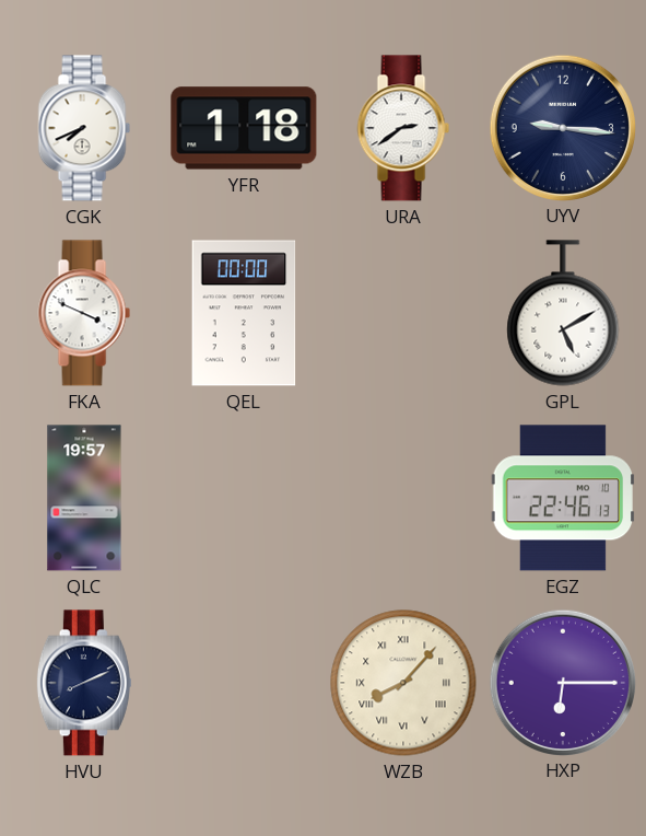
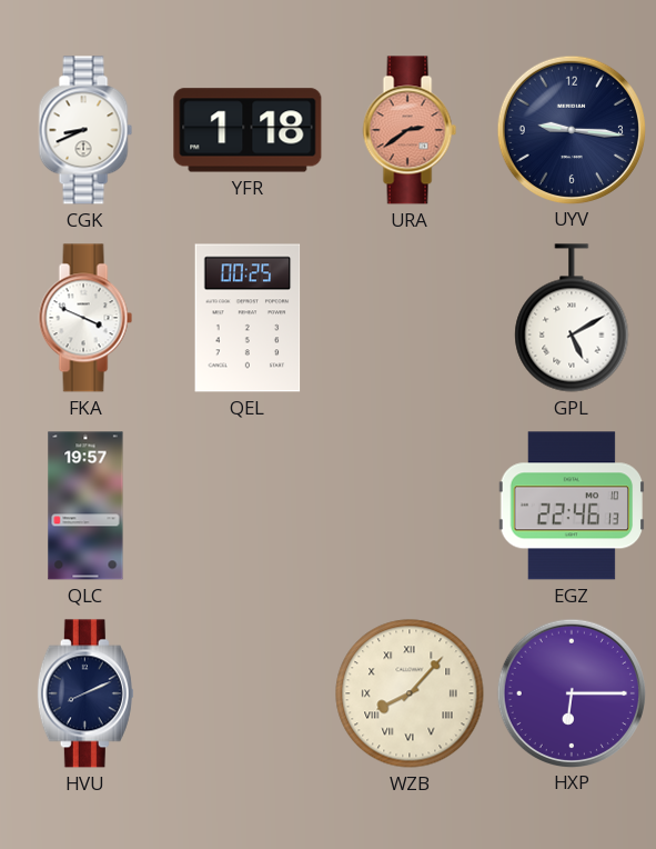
CGK: 7:41 -> 8:41 (85, 130)
URA dial: white -> salmon (410, 130)
QEL: 00:00 -> 00:25 (248, 318)
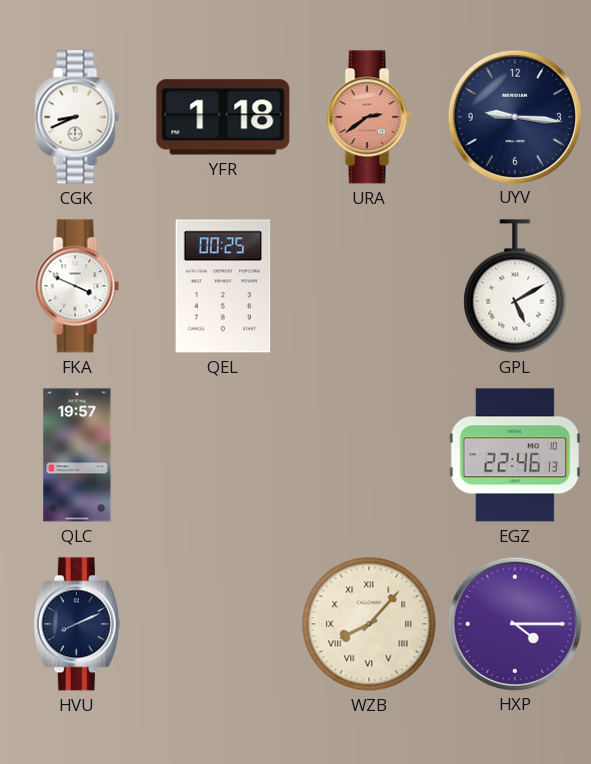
HXP: 6:15 -> 4:15 (514, 623)
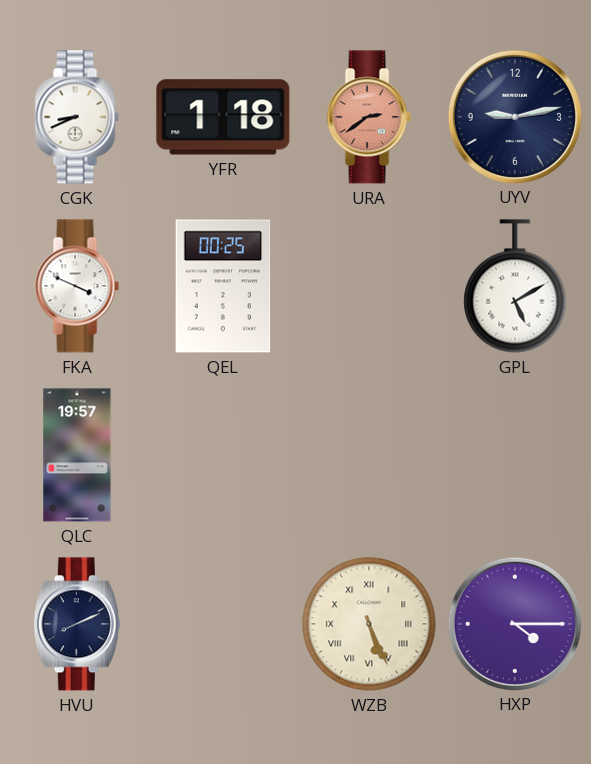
UYV: 9:16 -> 9:13 (514, 116)
EGZ: 22:46 -> none (515, 455)
WZB: 8:07 -> 5:26 (369, 624)
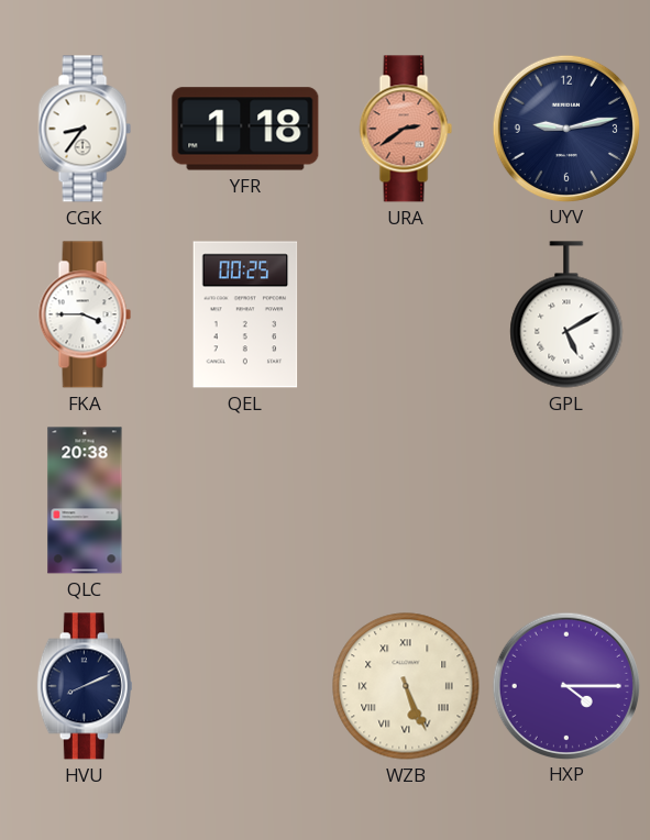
CGK: 8:41 -> 8:36 (85, 129)
FKA: 3:49 -> 3:45 (85, 314)
QLC: 19:57 -> 20:38 (85, 500)
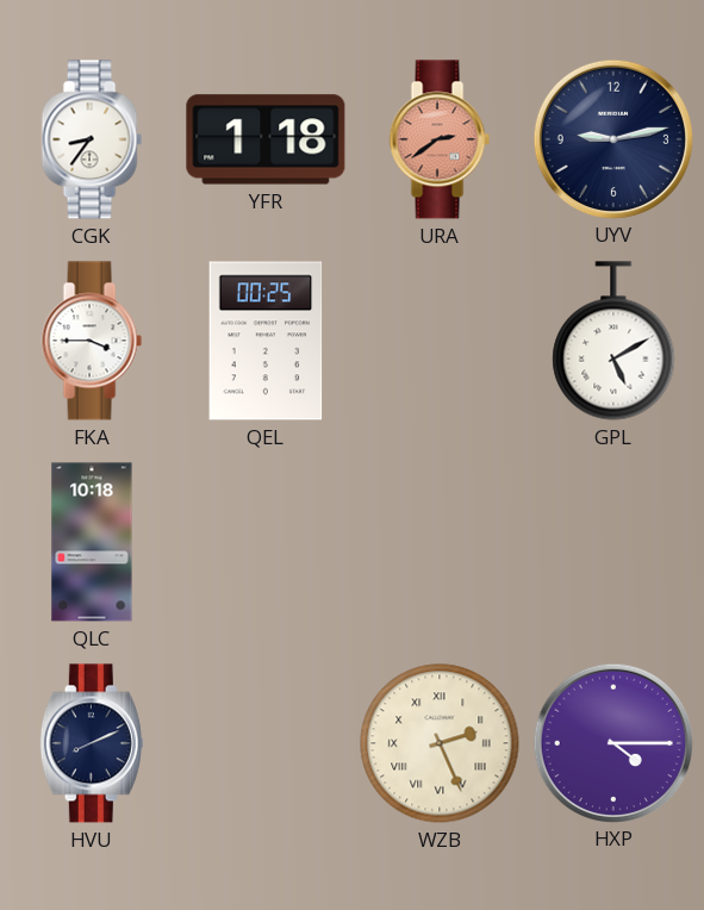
QLC: 20:38 -> 10:18 (92, 542)
WZB: 5:26 -> 2:26 (440, 743)
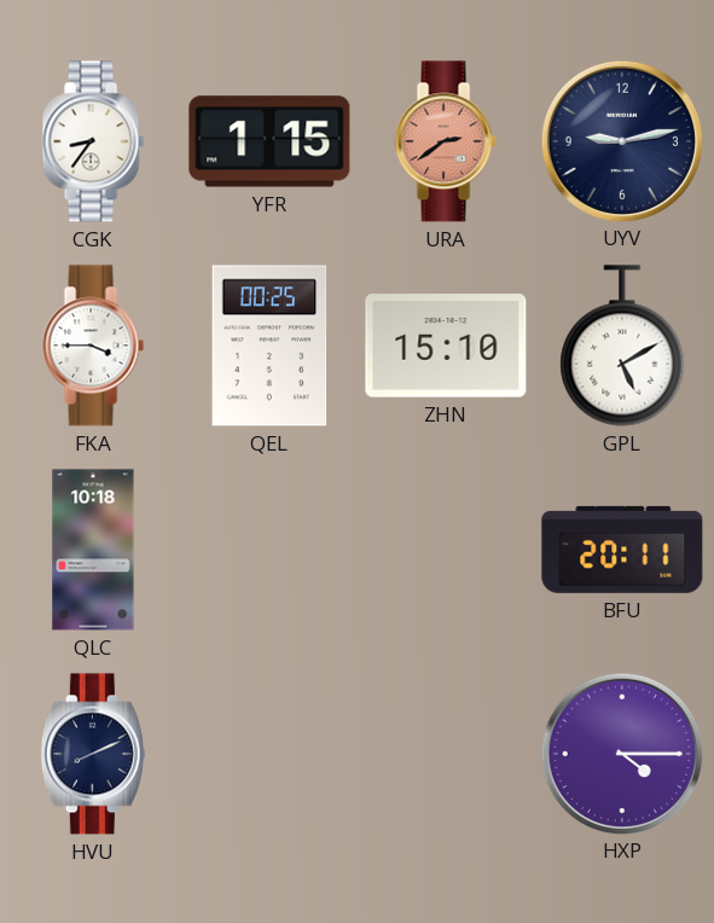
YFR: 1:18 -> 1:15 (269, 141)
ZHN: none -> 15:10 (446, 346)
BFU: none -> 20:11 (622, 550)
WZB: 2:26 -> none (440, 743)
